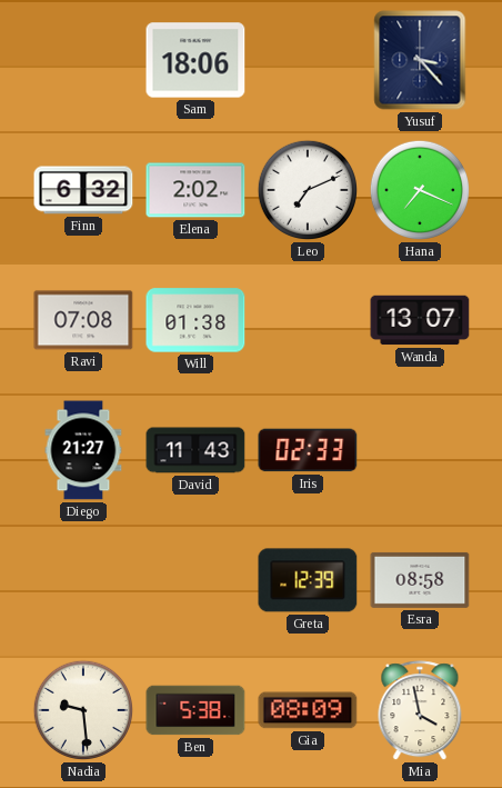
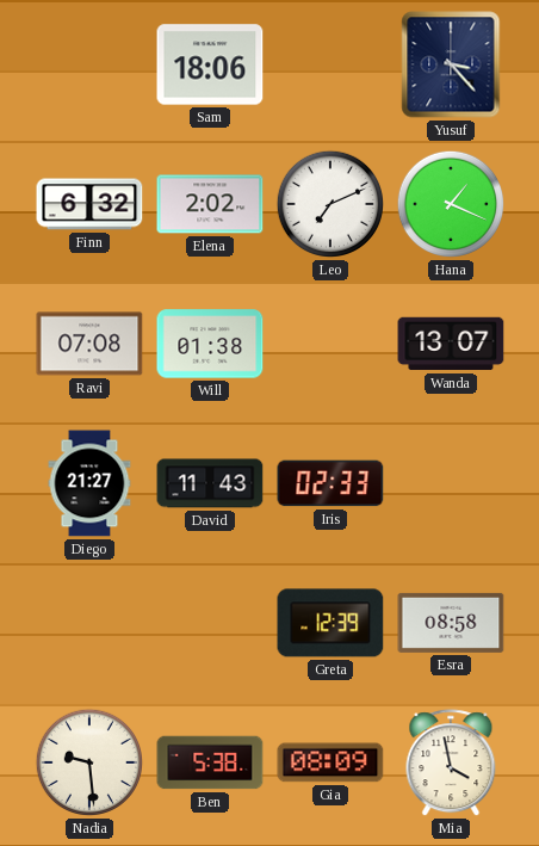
Hana: 7:19 -> 1:19 (451, 204)
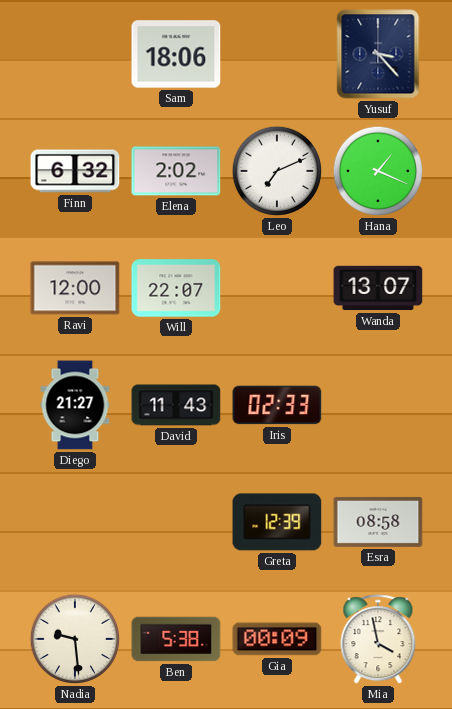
Ravi: 07:08 -> 12:00 (75, 288)
Will: 01:38 -> 22:07 (176, 288)
Gia: 08:09 -> 00:09 (277, 639)
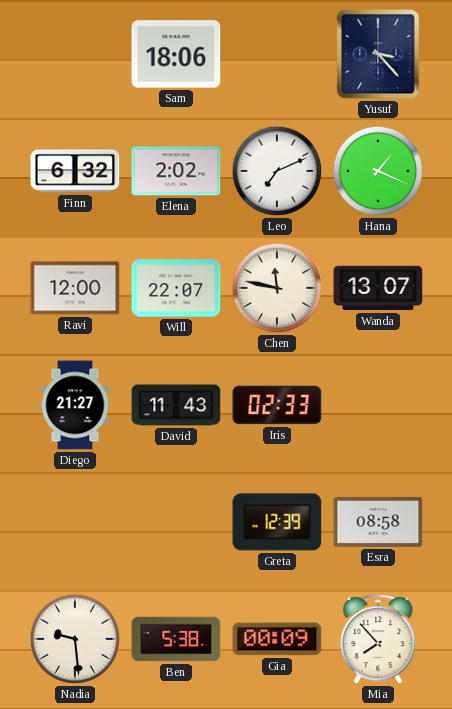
Chen: none -> 11:47 (277, 288)
Mia: 3:58 -> 7:53 (378, 640)
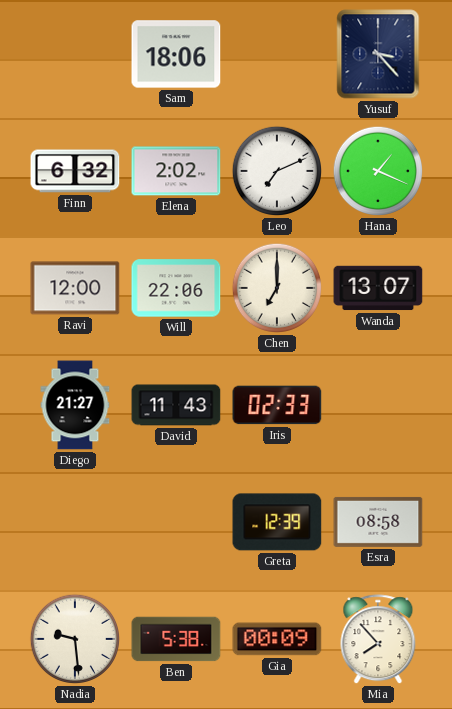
Will: 22:07 -> 22:06 (176, 288)
Chen: 11:47 -> 7:00 (277, 288)
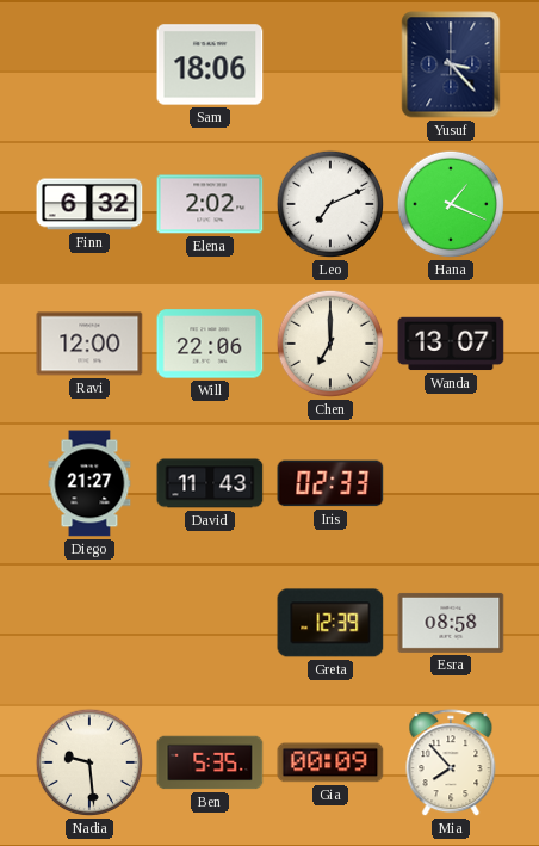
Ben: 5:38 -> 5:35 (210, 762)
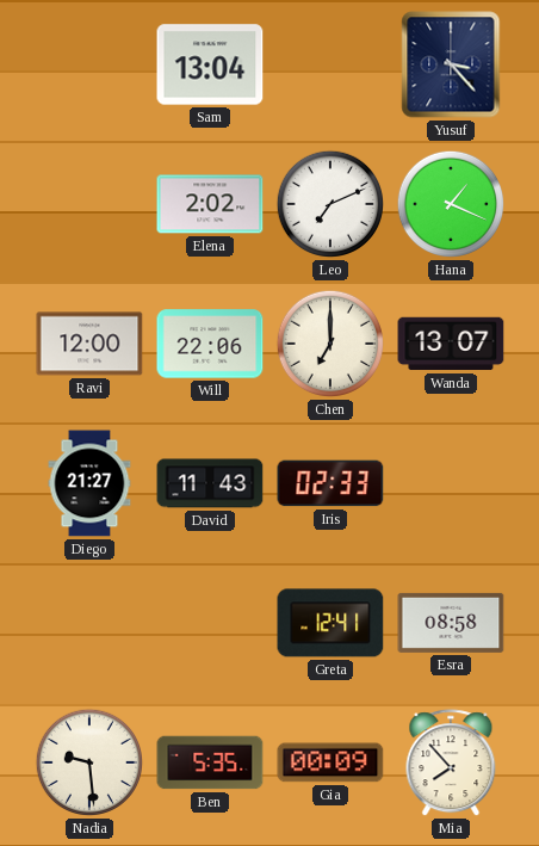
Sam: 18:06 -> 13:04 (210, 64)
Finn: 6:32 -> none (89, 204)
Greta: 12:39 -> 12:41 (330, 623)
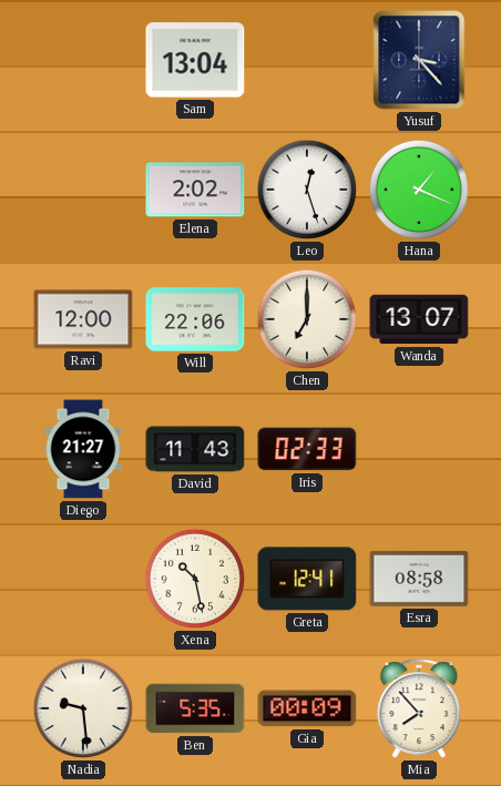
Leo: 7:11 -> 12:27 (307, 190)
Xena: none -> 10:28 (195, 579)
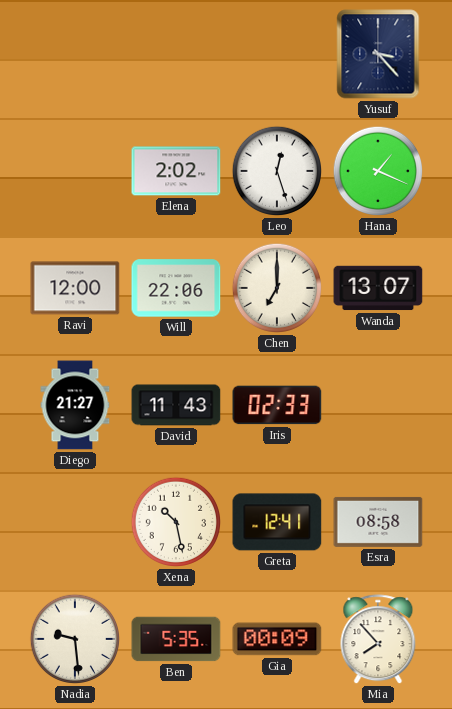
Sam: 13:04 -> none (195, 60)
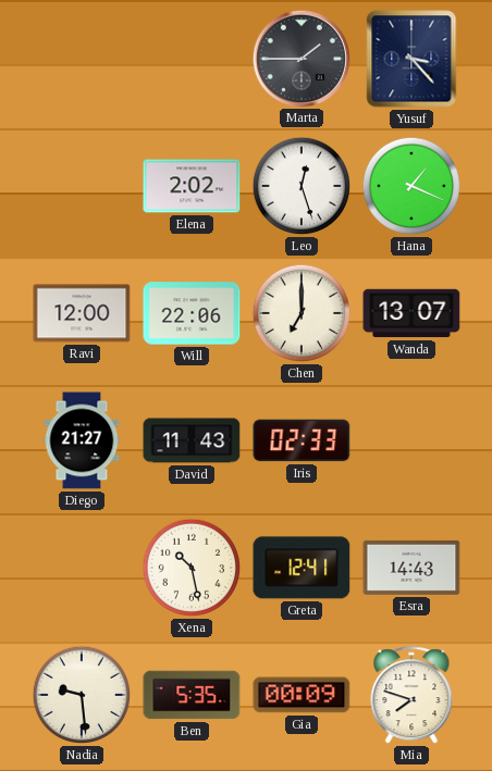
Marta: none -> 1:45 (300, 58)
Esra: 08:58 -> 14:43 (411, 568)
Mia: 7:53 -> 7:48 (411, 696)
